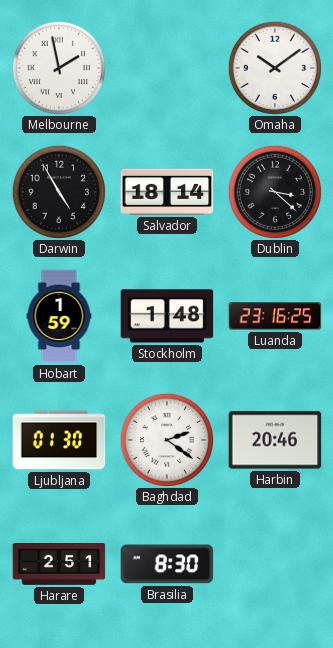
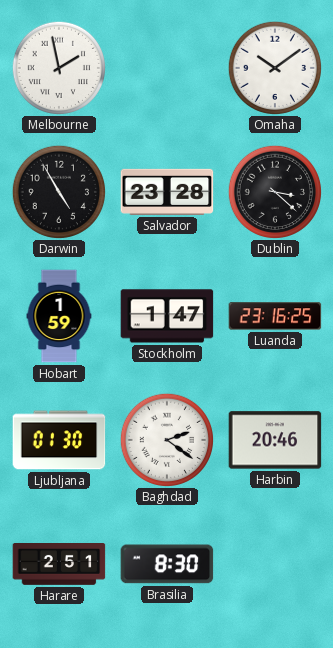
Salvador: 18:14 -> 23:28 (167, 192)
Stockholm: 1:48 -> 1:47 (167, 316)
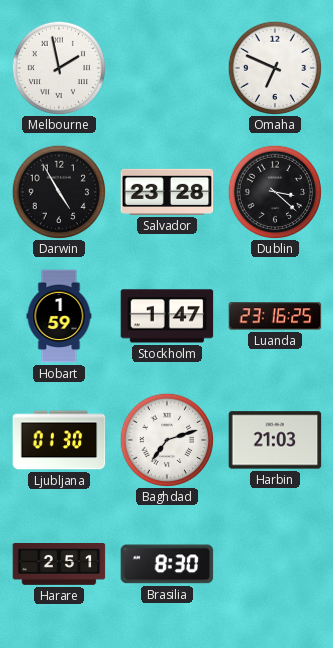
Omaha: 10:09 -> 6:49 (274, 67)
Baghdad: 2:21 -> 7:12 (166, 439)
Harbin: 20:46 -> 21:03 (275, 440)
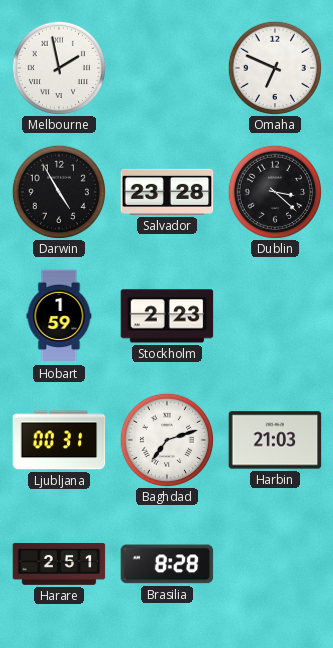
Stockholm: 1:47 -> 2:23 (167, 316)
Luanda: 23:16 -> none (275, 316)
Ljubljana: 01:30 -> 00:31 (59, 440)
Brasilia: 8:30 -> 8:28 (167, 564)
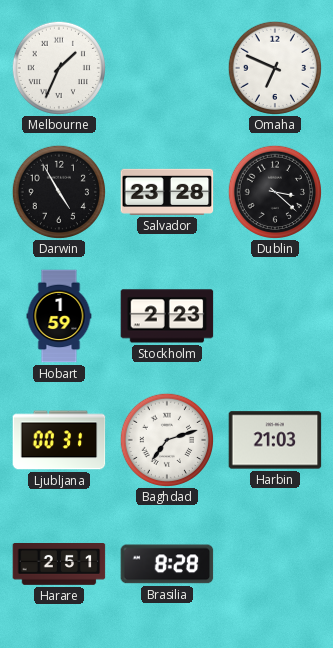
Melbourne: 1:58 -> 1:34 (58, 67)
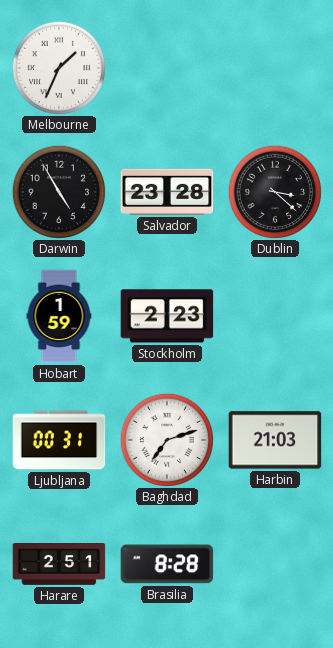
Omaha: 6:49 -> none (274, 67)
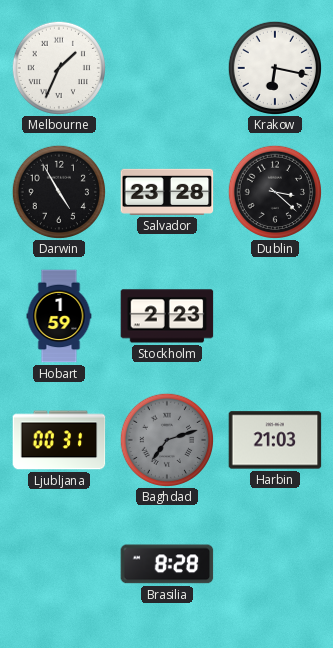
Krakow: none -> 6:17 (274, 67)
Baghdad dial: white -> grey (166, 439)
Harare: 2:51 -> none (59, 565)
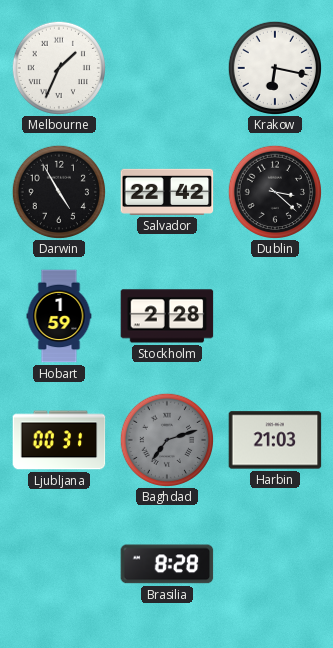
Salvador: 23:28 -> 22:42 (167, 192)
Stockholm: 2:23 -> 2:28 (167, 316)
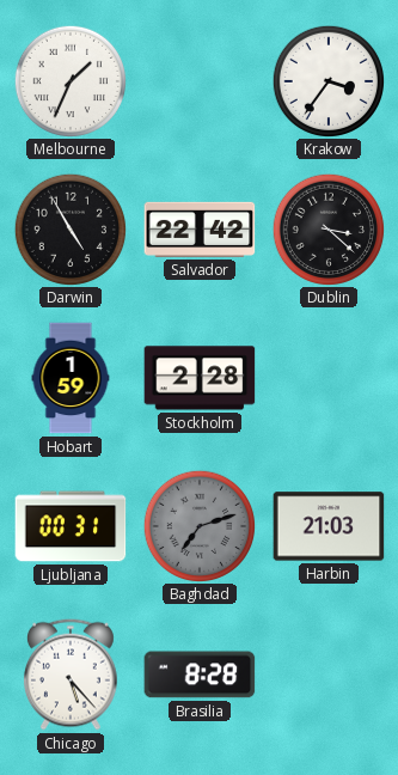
Krakow: 6:17 -> 3:36 (327, 80)
Chicago: none -> 5:23 (71, 675)
